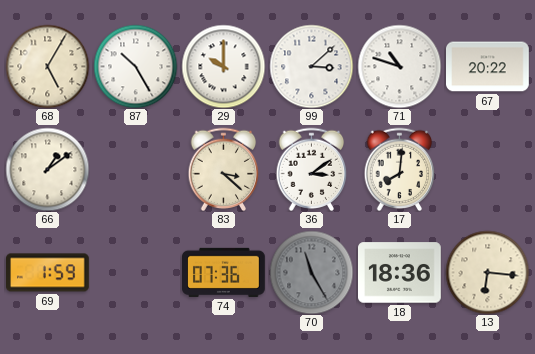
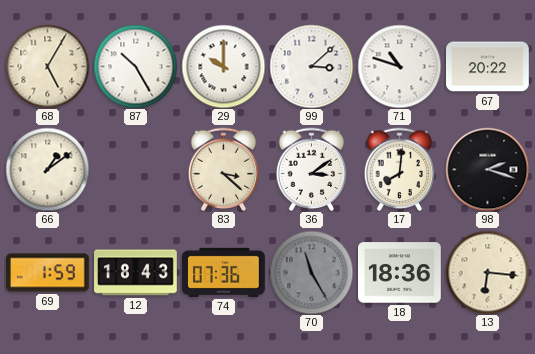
98: none -> 2:18 (487, 169)
12: none -> 18:43 (136, 273)
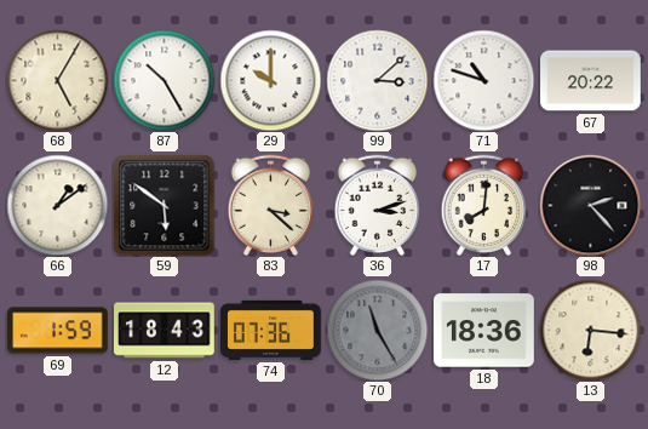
59: none -> 5:51 (164, 205)
36: 3:09 -> 3:12 (378, 205)
98: 2:18 -> 2:23 (590, 205)
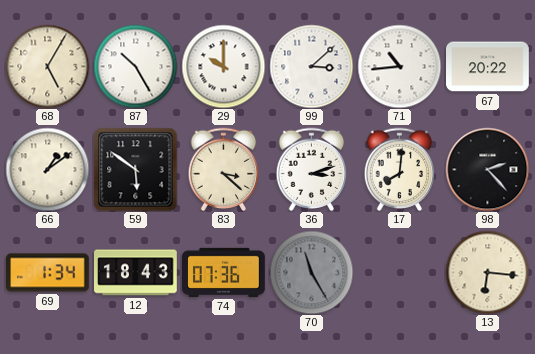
71: 10:48 -> 10:44 (399, 66)
69: 1:59 -> 1:34 (48, 273)
18: 18:36 -> none (484, 331)
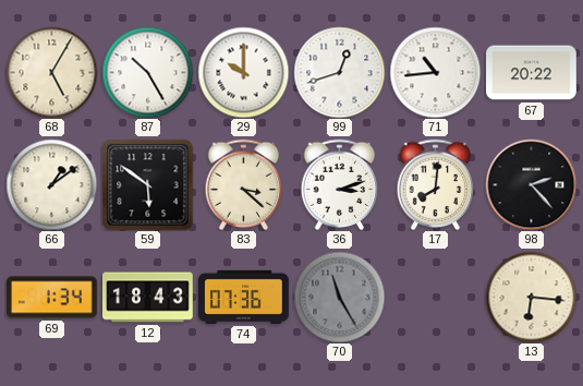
99: 3:08 -> 12:42 (339, 72)
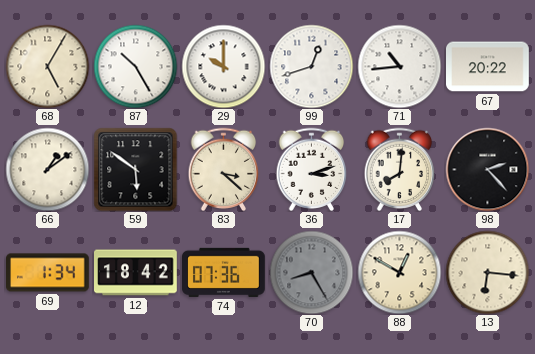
12: 18:43 -> 18:42 (136, 273)
70: 11:25 -> 8:25 (311, 272)
88: none -> 12:50 (399, 272)
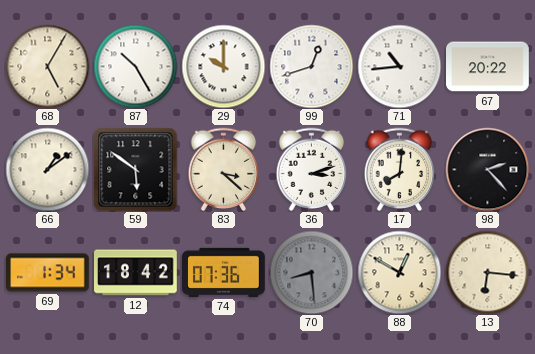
70: 8:25 -> 8:29 (311, 272)
